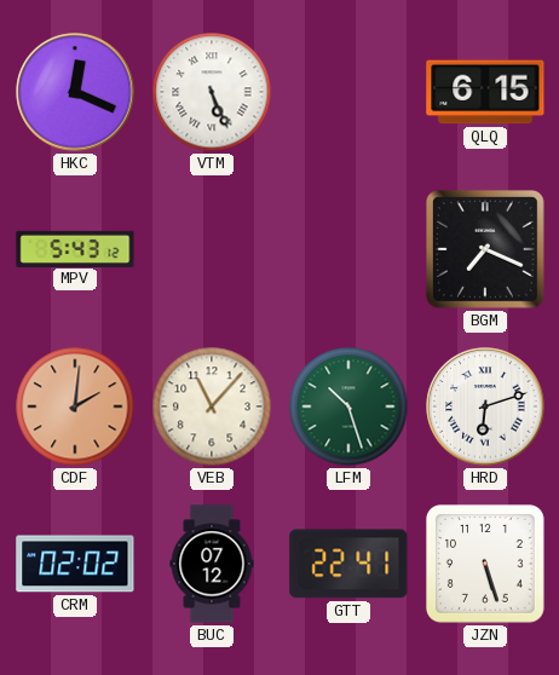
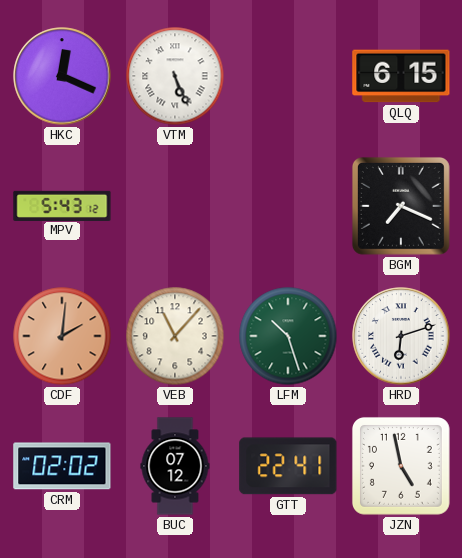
JZN: 5:27 -> 4:58 (401, 466)
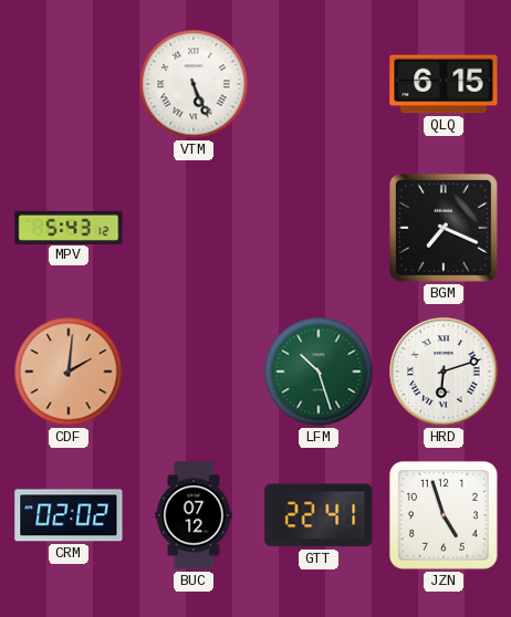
HKC: 12:19 -> none (62, 76)
VEB: 11:07 -> none (175, 336)
JZN: 4:58 -> 4:57 (444, 515)
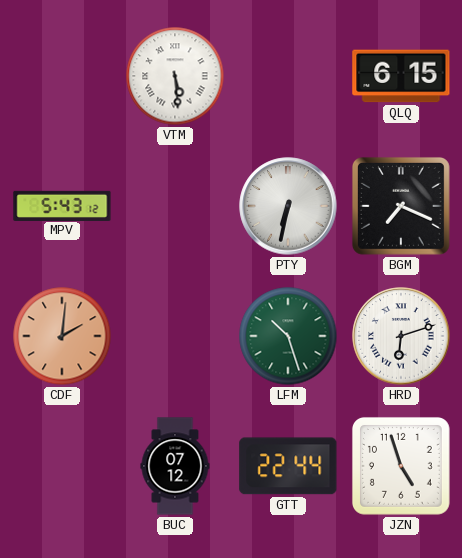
VTM: 5:26 -> 5:29 (175, 76)
PTY: none -> 6:32 (288, 206)
CRM: 02:02 -> none (69, 515)
GTT: 22:41 -> 22:44 (288, 466)
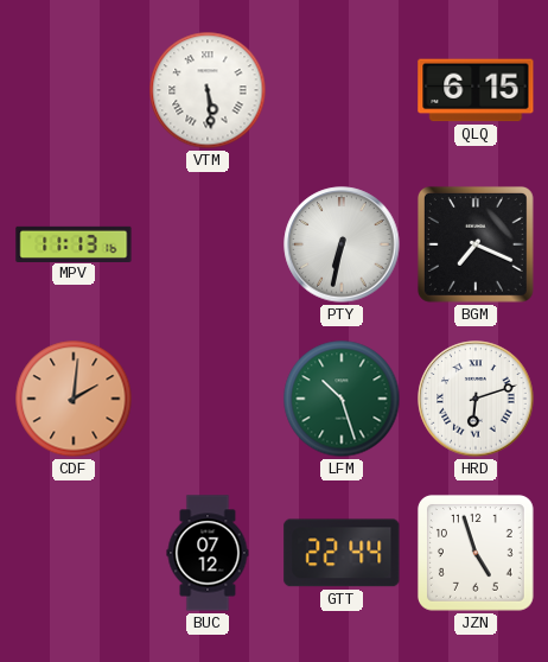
MPV: 5:43 -> 11:13 (74, 243)
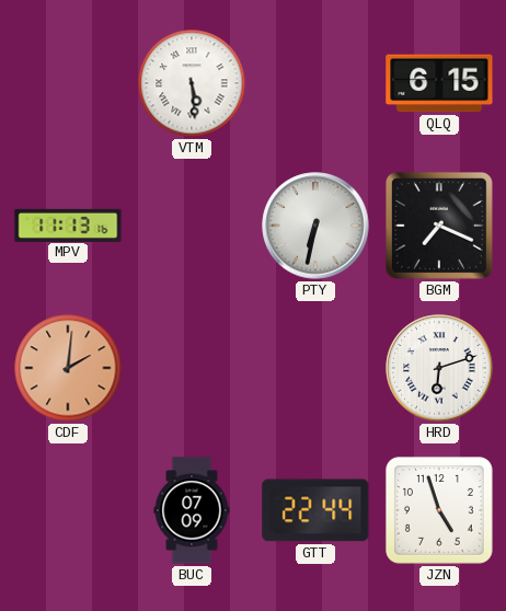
LFM: 10:27 -> none (342, 399)
BUC: 07:12 -> 07:09 (192, 510)
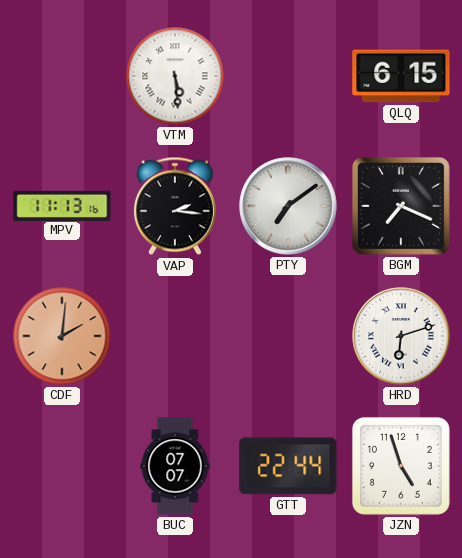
VAP: none -> 2:16 (175, 206)
PTY: 6:32 -> 7:09 (288, 206)
BUC: 07:09 -> 07:07 (175, 466)
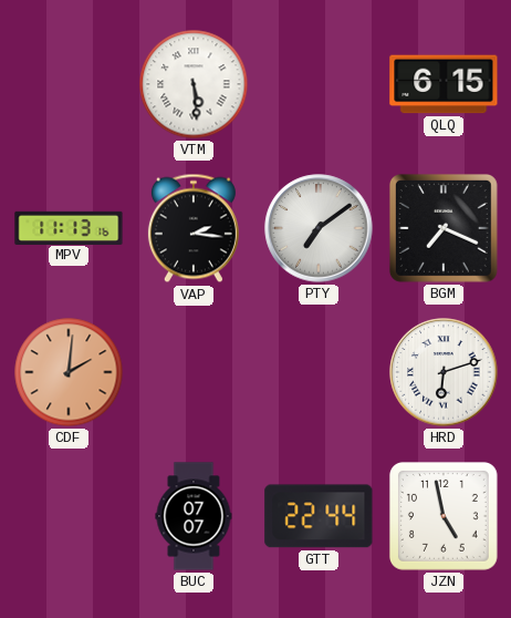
JZN: 4:57 -> 4:58 (444, 516)
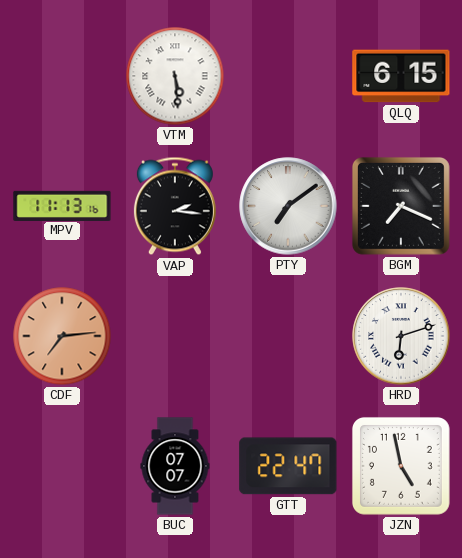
CDF: 2:01 -> 7:14 (62, 336)
GTT: 22:44 -> 22:47 (288, 466)
